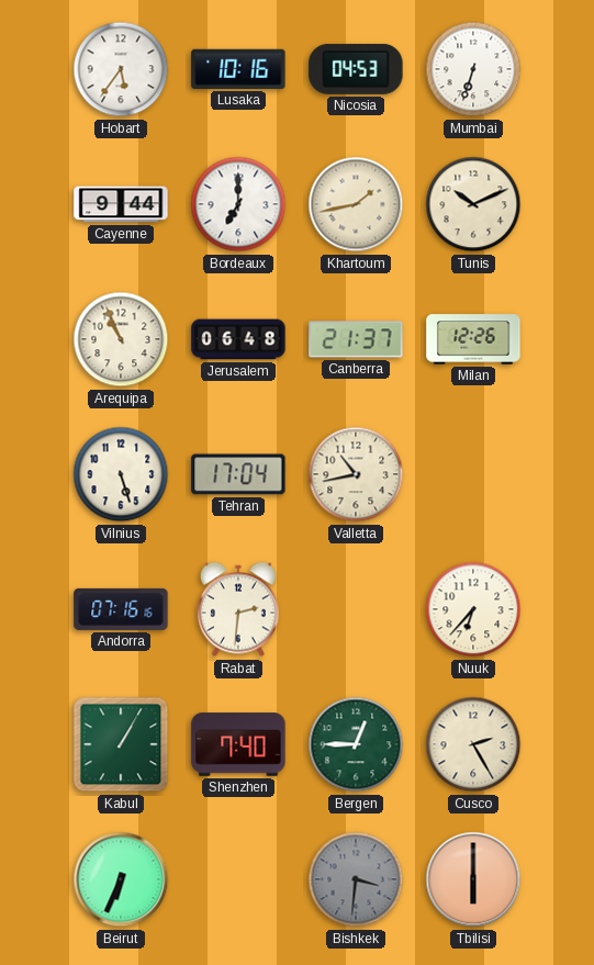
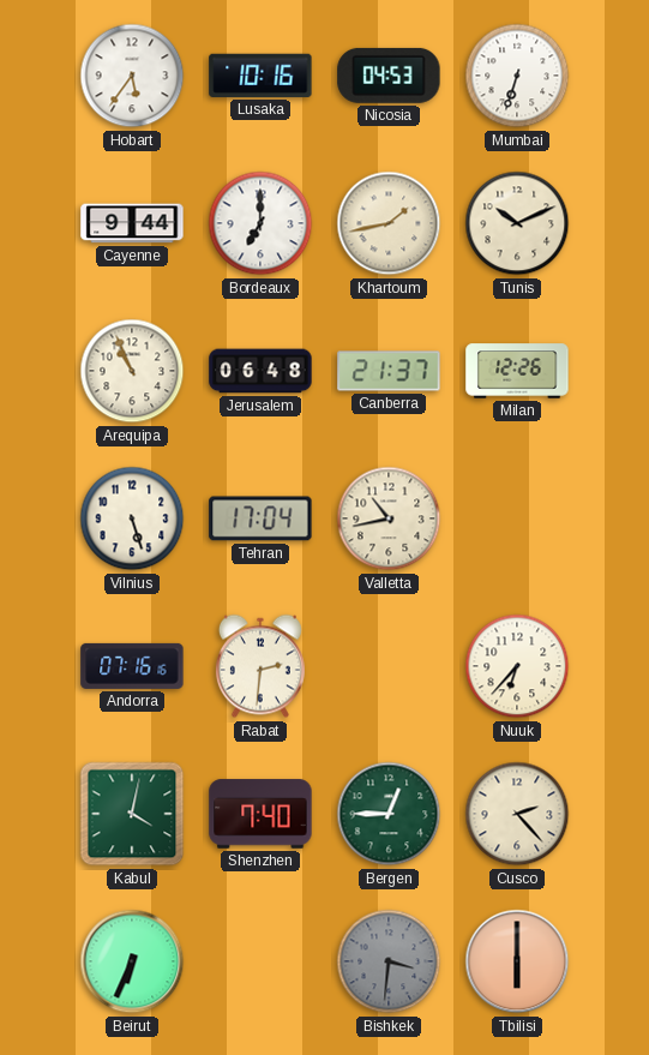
Kabul: 1:05 -> 4:02 (132, 814)
Cusco: 2:25 -> 2:23 (517, 814)
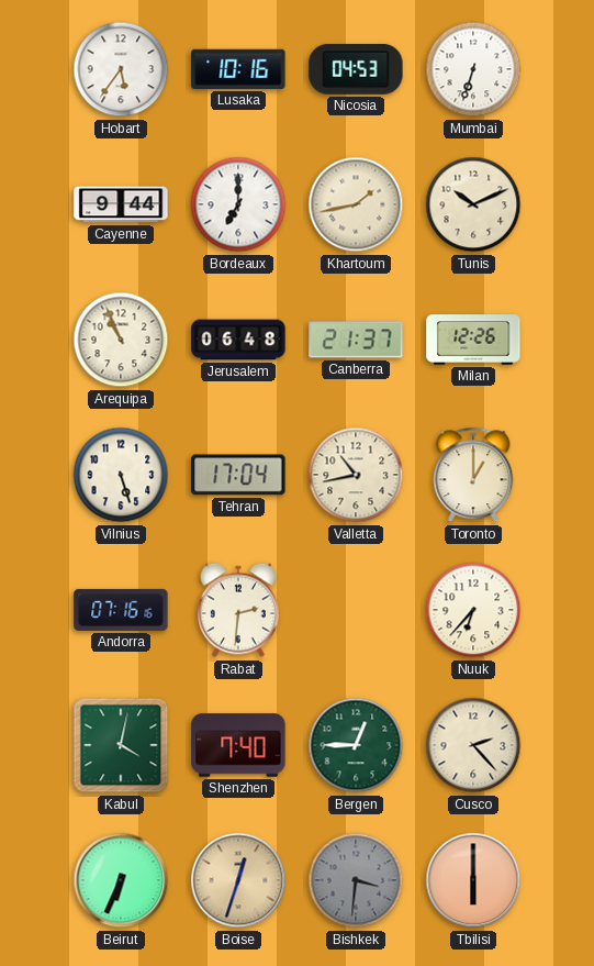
Toronto: none -> 1:00 (473, 475)
Boise: none -> 12:33 (238, 880)
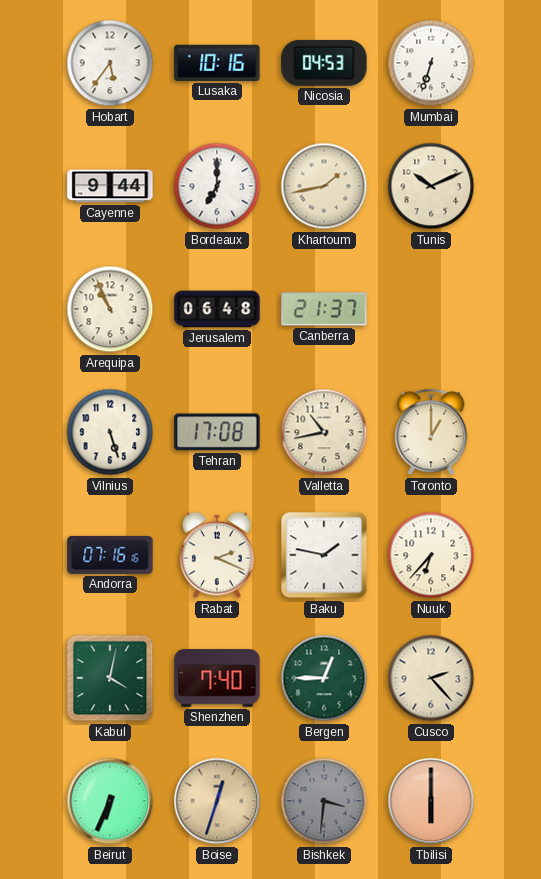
Milan: 12:26 -> none (473, 340)
Tehran: 17:04 -> 17:08 (217, 432)
Rabat: 2:31 -> 2:19 (217, 555)
Baku: none -> 1:47 (324, 555)
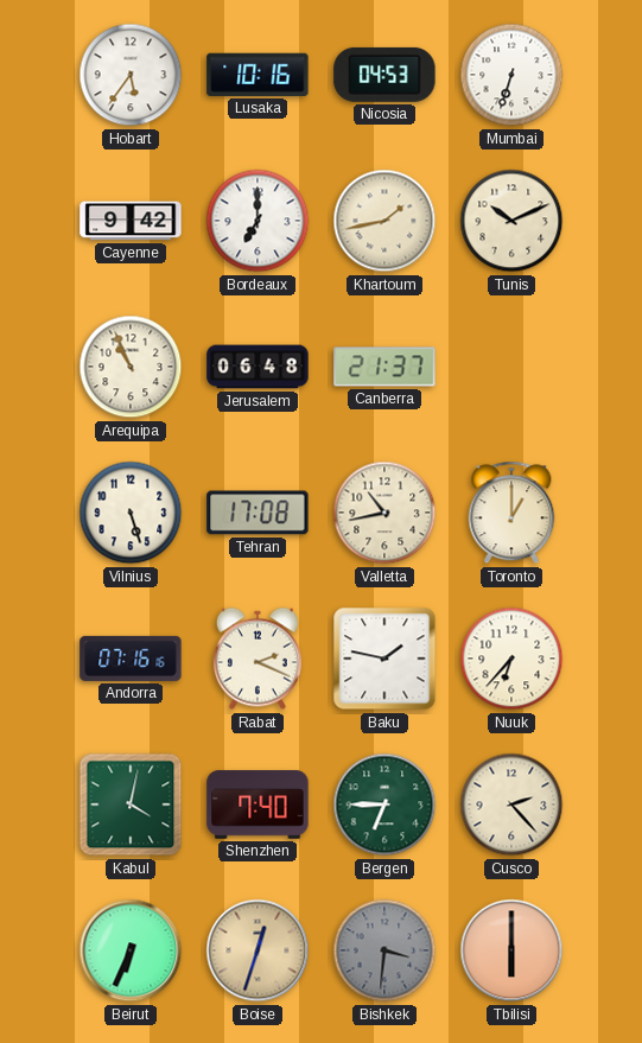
Cayenne: 9:44 -> 9:42 (131, 221)
Bergen: 12:45 -> 6:45 (384, 804)
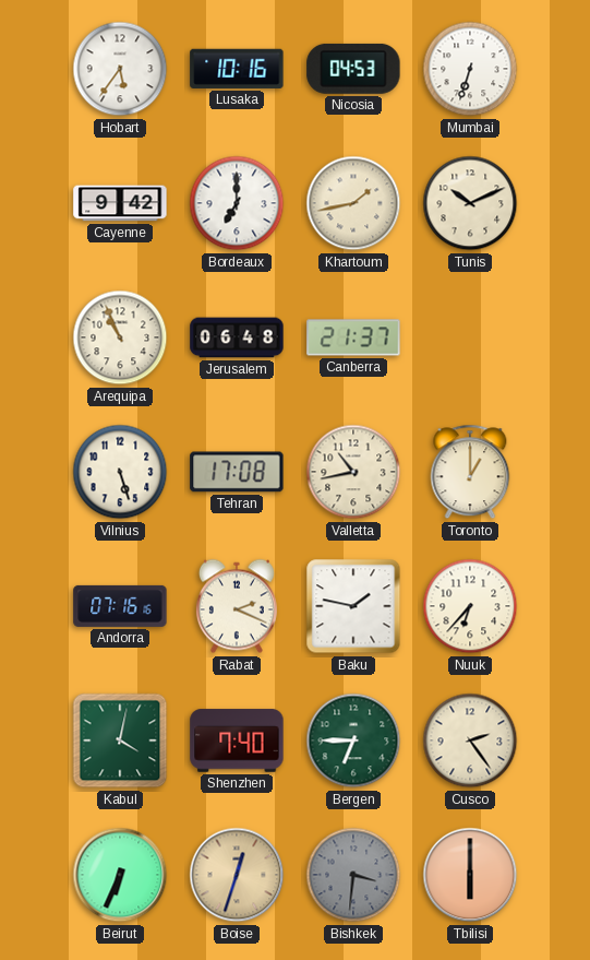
Cusco: 2:23 -> 2:24 (470, 740)
